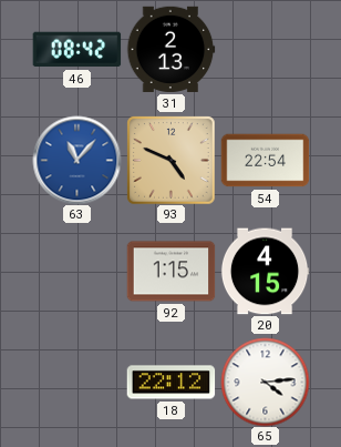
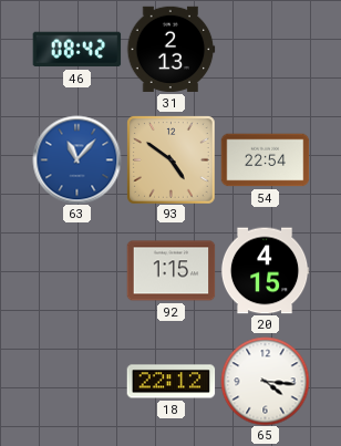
93: 4:49 -> 4:51 (170, 159)
65: 4:14 -> 4:16 (265, 381)
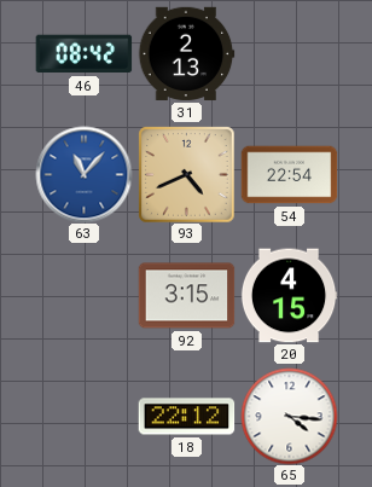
93: 4:51 -> 4:41 (186, 174)
92: 1:15 -> 3:15 (186, 296)
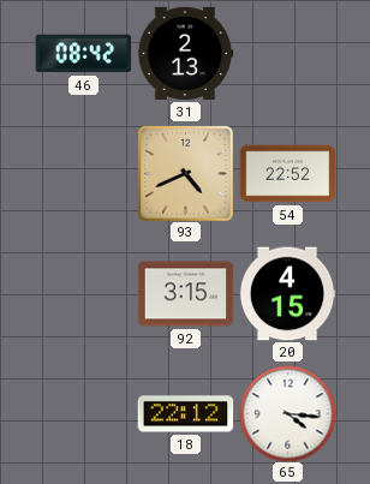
63: 11:07 -> none (83, 174)
54: 22:54 -> 22:52 (287, 174)
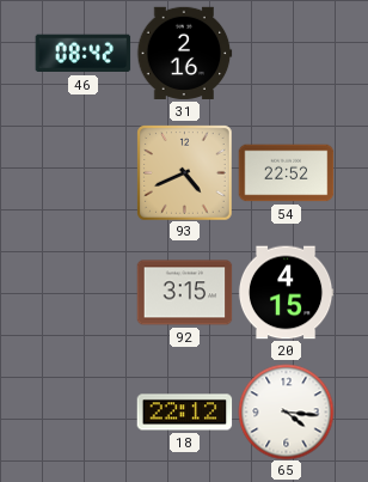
31: 2:13 -> 2:16 (184, 53)
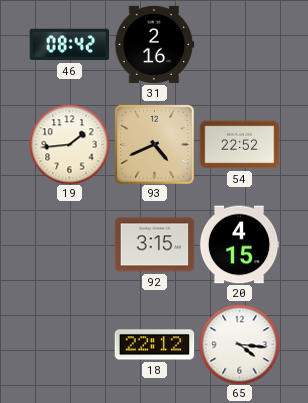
19: none -> 1:44 (69, 144)
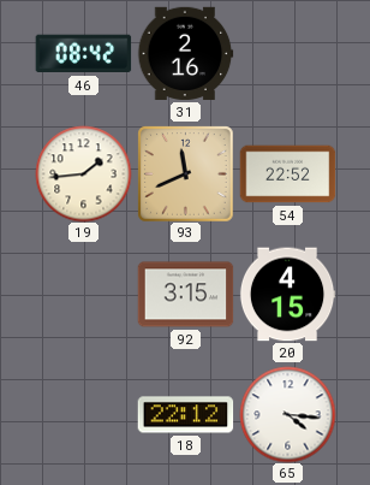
93: 4:41 -> 11:41 (185, 173)
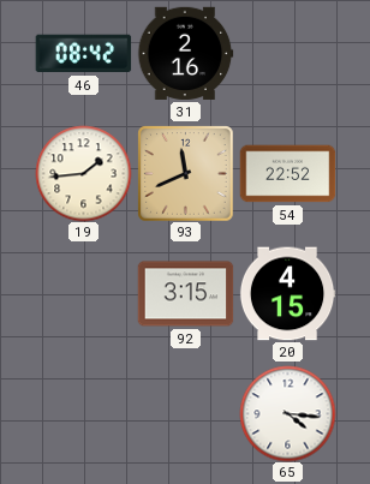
18: 22:12 -> none (185, 415)
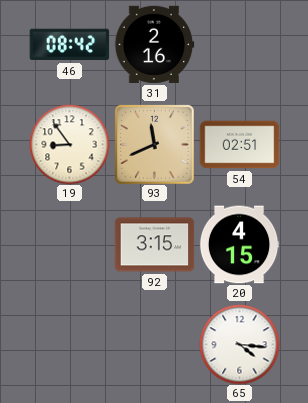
19: 1:44 -> 8:54 (69, 144)
54: 22:52 -> 02:51 (239, 145)
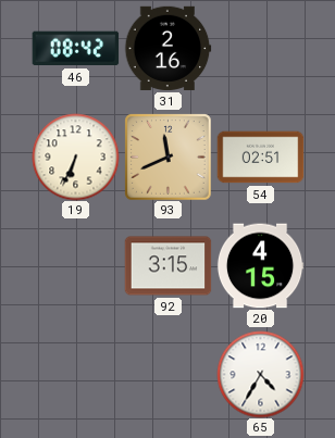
19: 8:54 -> 6:34 (75, 157)
65: 4:16 -> 4:35 (260, 374)
